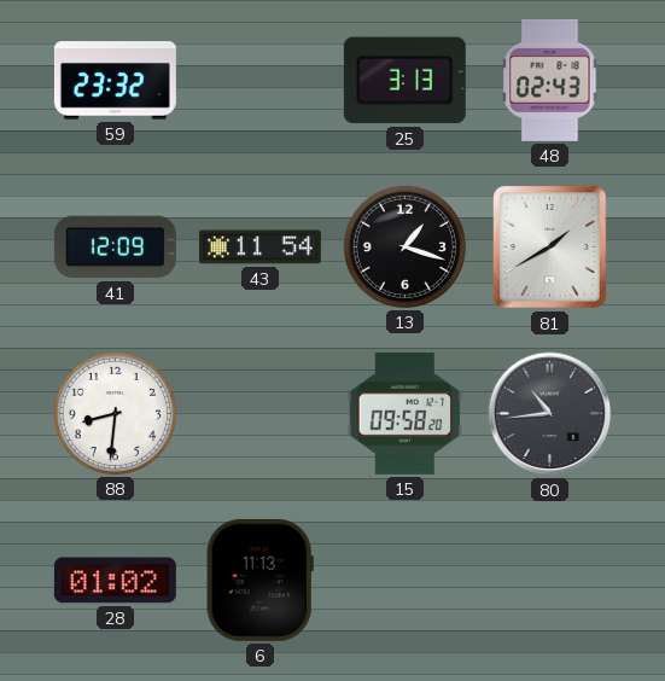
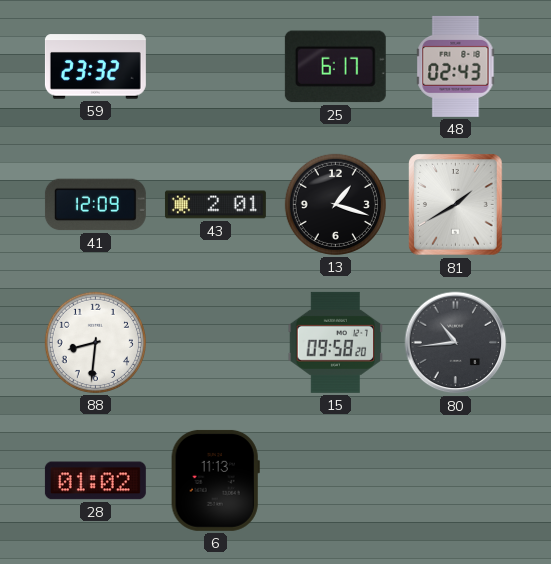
25: 3:13 -> 6:17 (335, 67)
43: 11:54 -> 2:01 (215, 205)
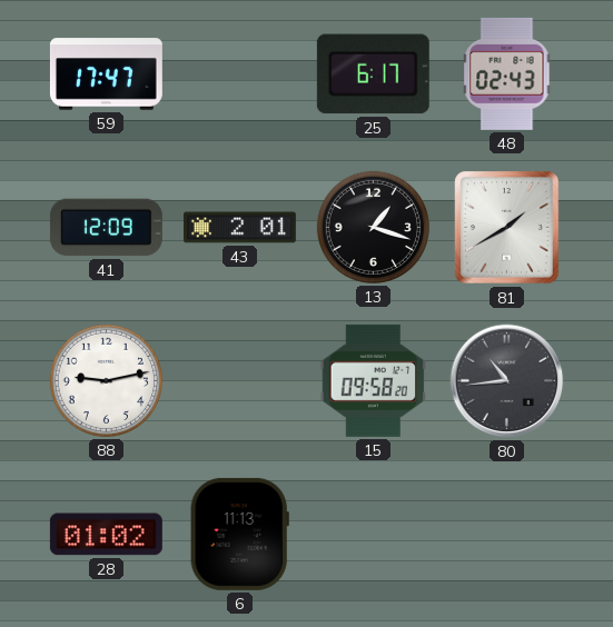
59: 23:32 -> 17:47 (106, 74)
88: 8:31 -> 9:13 (106, 380)
